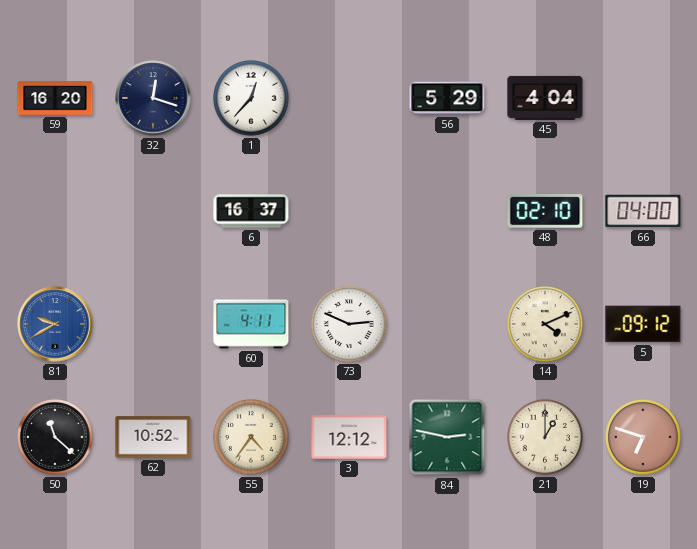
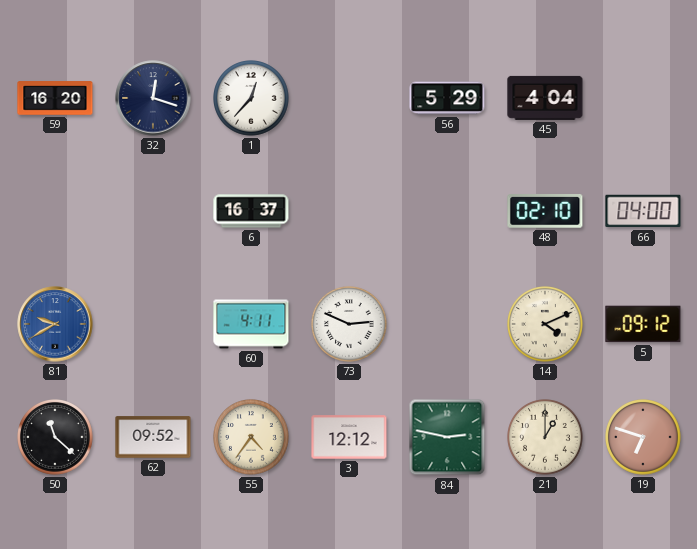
62: 10:52 -> 09:52 (153, 437)
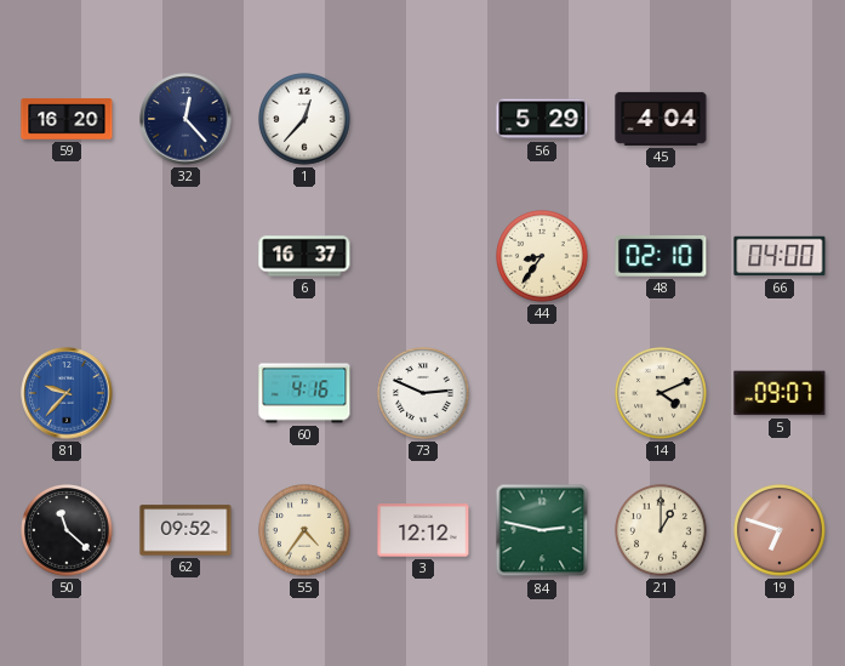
32: 12:18 -> 12:23 (185, 119)
44: none -> 8:36 (543, 257)
81: 9:40 -> 9:37 (67, 393)
60: 4:11 -> 4:16 (304, 393)
5: 09:12 -> 09:07 (780, 393)
